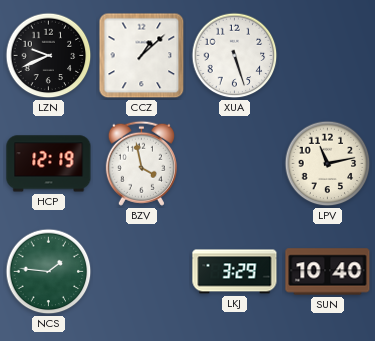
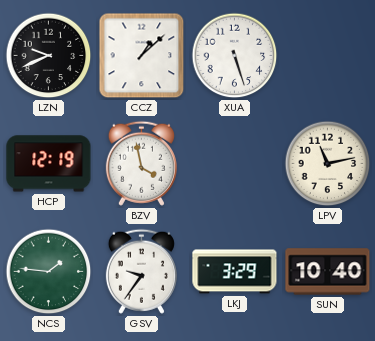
GSV: none -> 9:36 (141, 271)
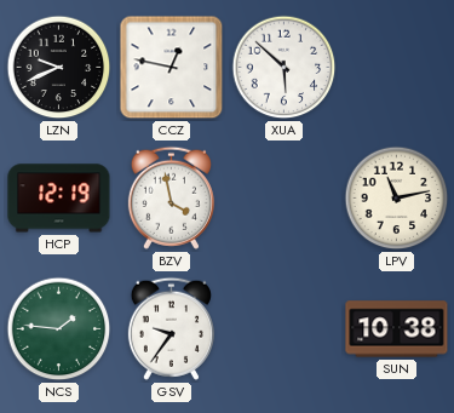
CCZ: 1:08 -> 12:47 (172, 68)
XUA: 5:27 -> 5:52 (285, 68)
LKJ: 3:29 -> none (235, 272)
SUN: 10:40 -> 10:38 (397, 329)
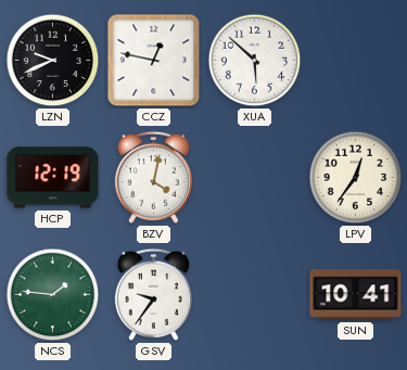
BZV: 3:58 -> 4:02 (153, 177)
LPV: 11:13 -> 12:36 (356, 178)
SUN: 10:38 -> 10:41 (356, 295)
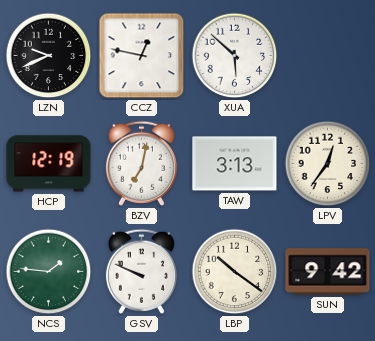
BZV: 4:02 -> 7:02 (141, 163)
TAW: none -> 3:13 (235, 164)
GSV: 9:36 -> 9:49 (141, 271)
LBP: none -> 10:21 (235, 272)
SUN: 10:41 -> 9:42 (328, 272)
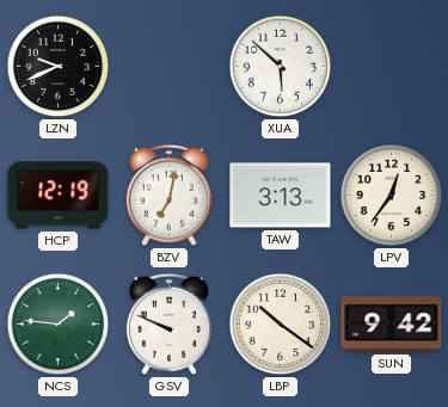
CCZ: 12:47 -> none (142, 56)
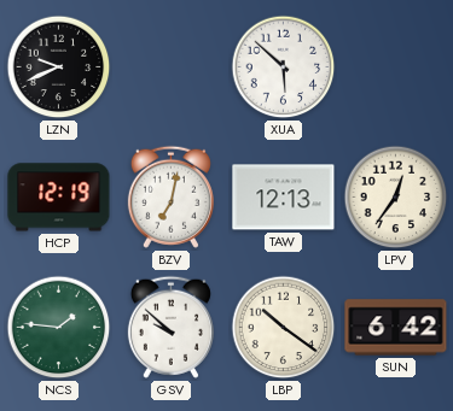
TAW: 3:13 -> 12:13 (284, 198)
GSV: 9:49 -> 9:52 (170, 327)
SUN: 9:42 -> 6:42 (396, 328)
